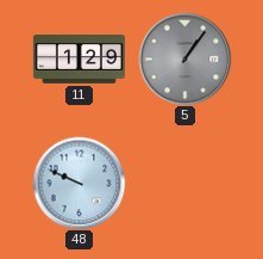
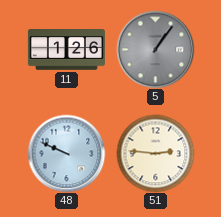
11: 1:29 -> 1:26 (66, 50)
51: none -> 2:46 (155, 153)
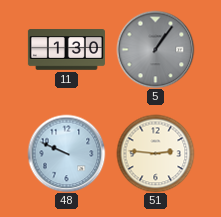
11: 1:26 -> 1:30 (66, 50)
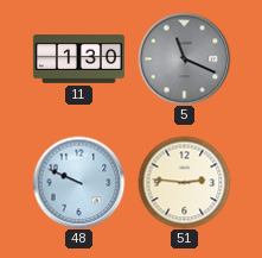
5: 1:06 -> 11:19 (184, 58)
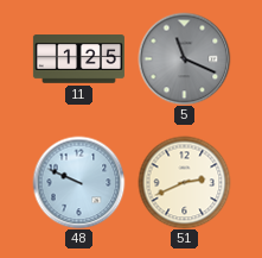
11: 1:30 -> 1:25 (78, 59)
51: 2:46 -> 2:41 (184, 182)
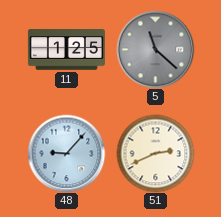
5: 11:19 -> 11:22 (155, 49)
48: 9:49 -> 9:07 (66, 153)
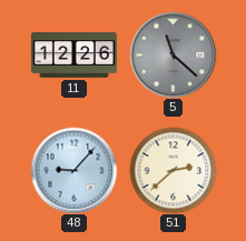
11: 1:25 -> 12:26 (73, 56)
51: 2:41 -> 2:38 (173, 170)
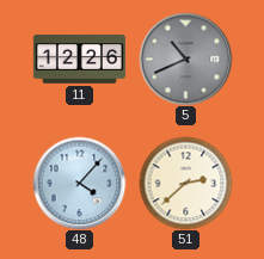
5: 11:22 -> 10:41 (185, 58)
48: 9:07 -> 4:07 (79, 183)
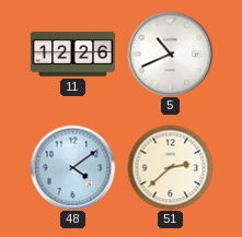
5 dial: grey -> white (170, 54)
48: 4:07 -> 4:09 (72, 167)
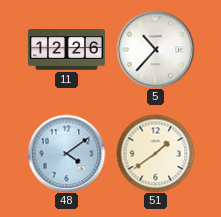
5: 10:41 -> 10:37 (155, 49)
51: 2:38 -> 1:39 (155, 153)
